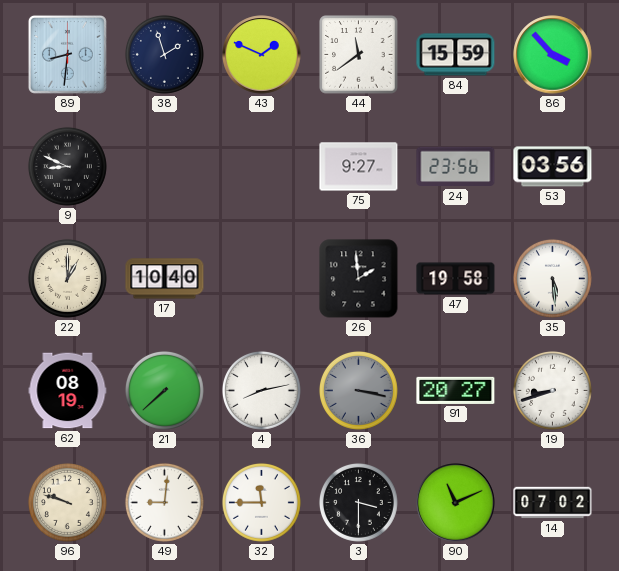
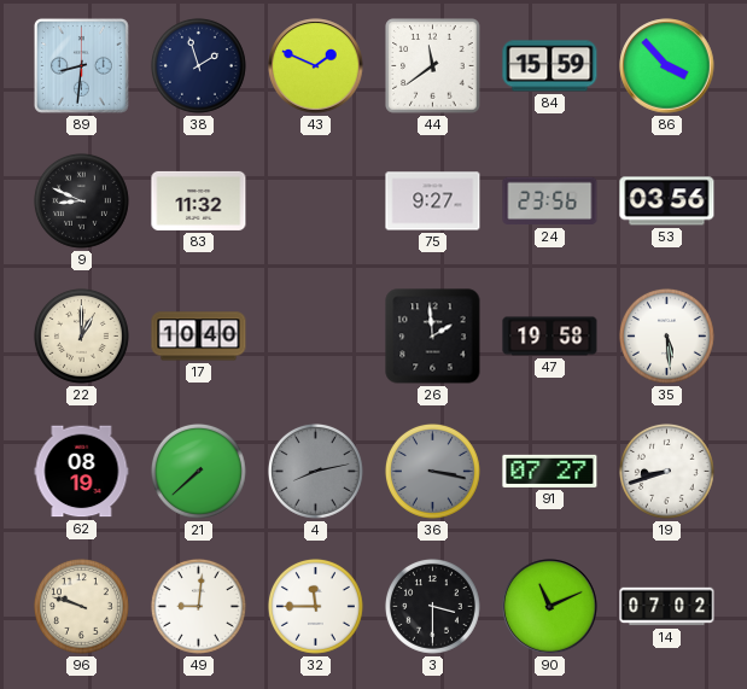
83: none -> 11:32 (199, 200)
4 dial: white -> grey (315, 471)
91: 20:27 -> 07:27 (550, 471)
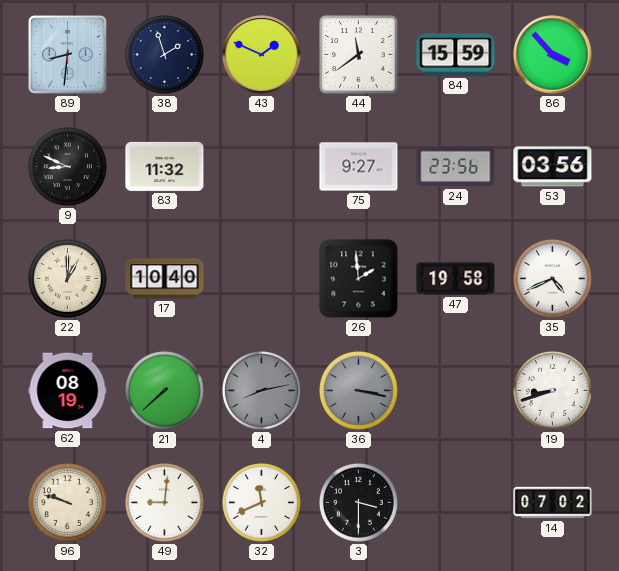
35: 5:29 -> 4:41 (552, 278)
91: 07:27 -> none (550, 471)
32: 11:45 -> 11:41 (261, 502)
90: 11:11 -> none (550, 607)
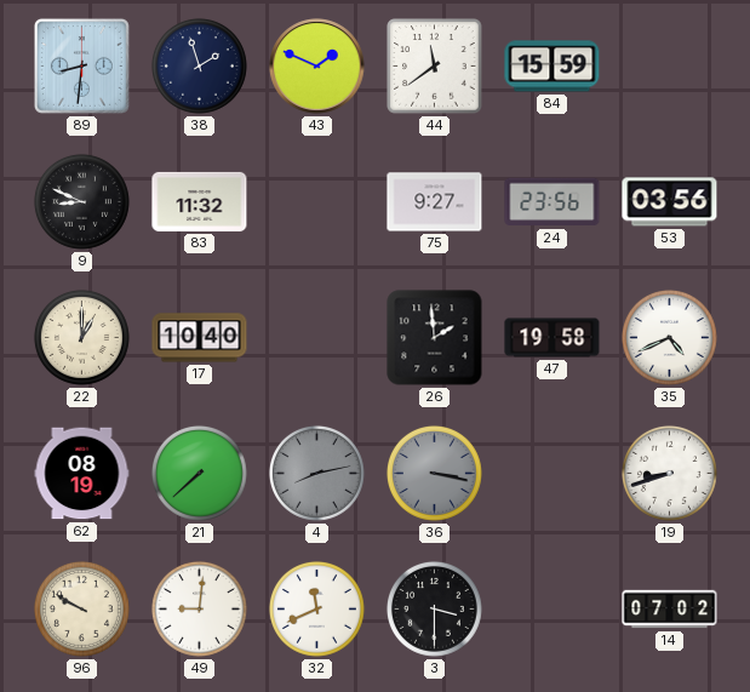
86: 3:53 -> none (553, 55)
96: 9:48 -> 9:50 (81, 608)
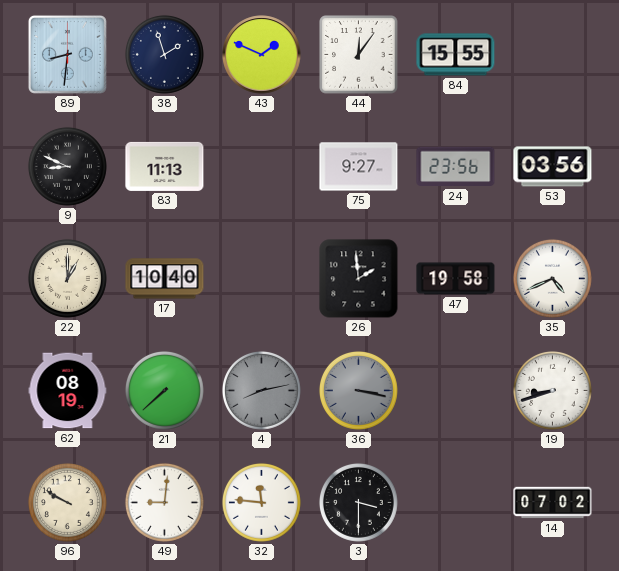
44: 11:39 -> 12:06 (359, 55)
84: 15:59 -> 15:55 (456, 55)
83: 11:32 -> 11:13 (165, 166)
32: 11:41 -> 11:46 (261, 502)
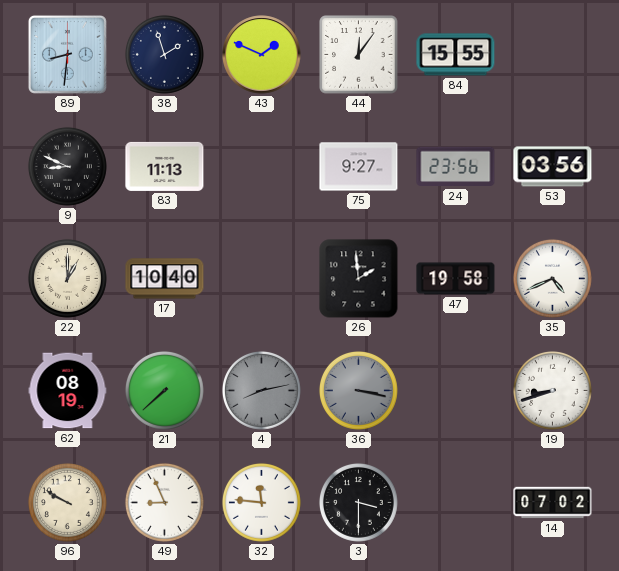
49: 9:01 -> 8:56 (164, 502)
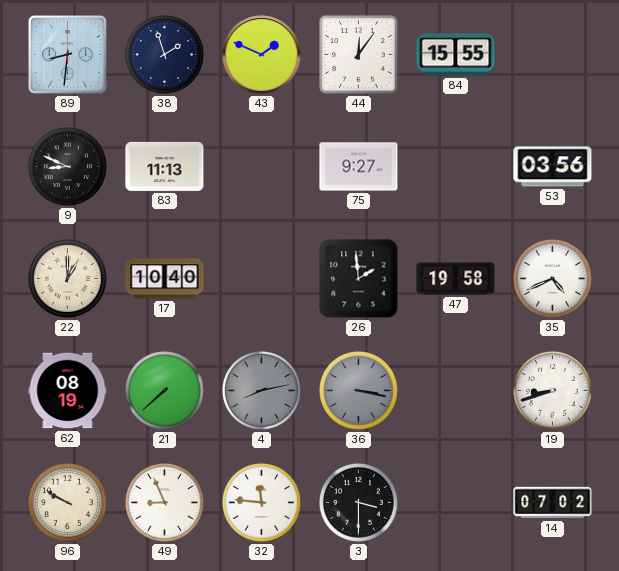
24: 23:56 -> none (456, 167)
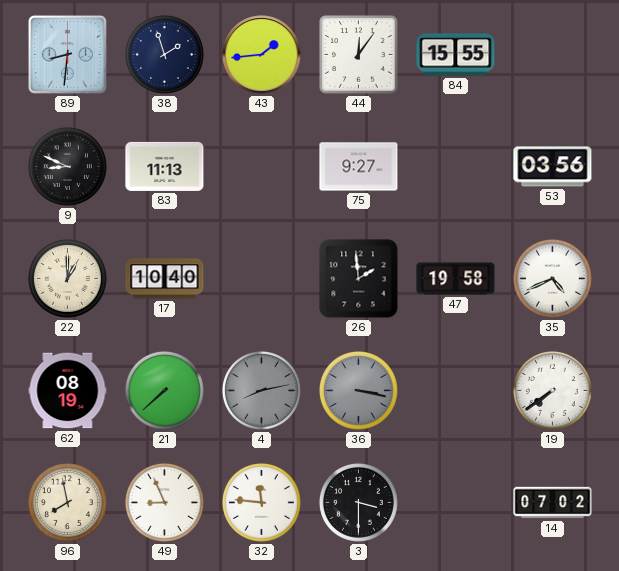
43: 1:49 -> 1:44 (262, 55)
19: 8:42 -> 7:39 (552, 390)
96: 9:50 -> 7:58 (67, 502)
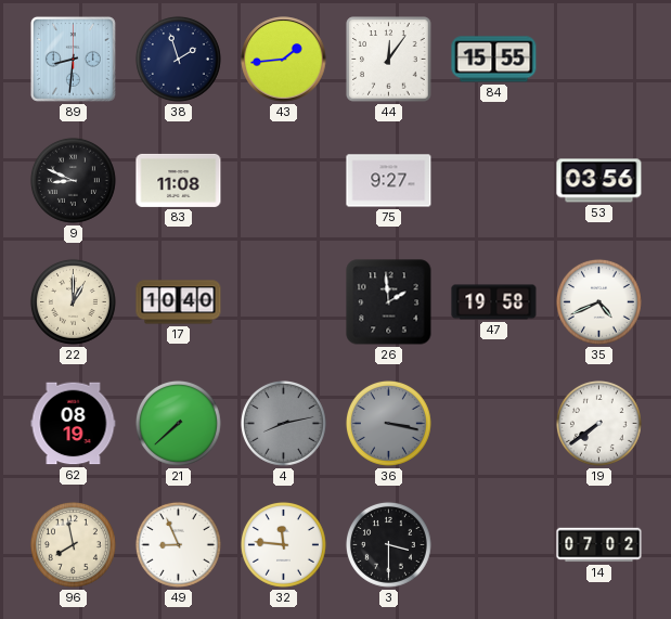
83: 11:13 -> 11:08 (179, 180)
